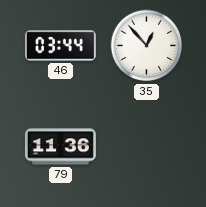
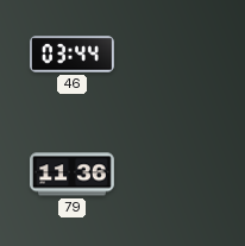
35: 12:53 -> none (147, 46)
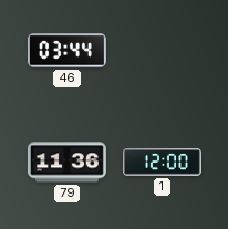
1: none -> 12:00 (163, 163)
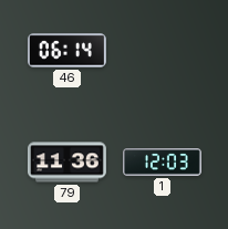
46: 03:44 -> 06:14 (66, 51)
1: 12:00 -> 12:03 (163, 163)
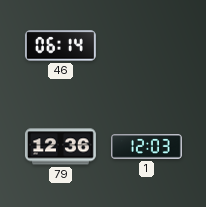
79: 11:36 -> 12:36 (61, 147)
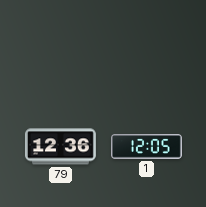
46: 06:14 -> none (60, 46)
1: 12:03 -> 12:05 (147, 147)
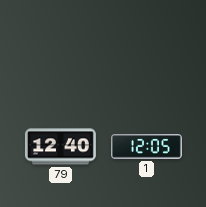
79: 12:36 -> 12:40 (61, 147)
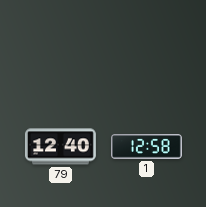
1: 12:05 -> 12:58 (147, 147)
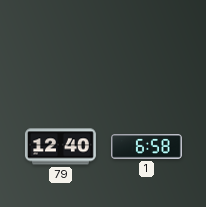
1: 12:58 -> 6:58 (147, 147)
